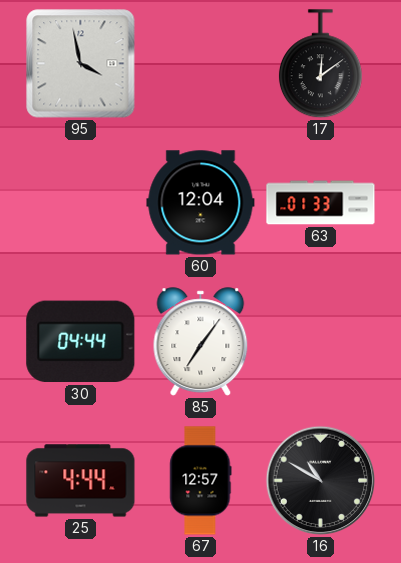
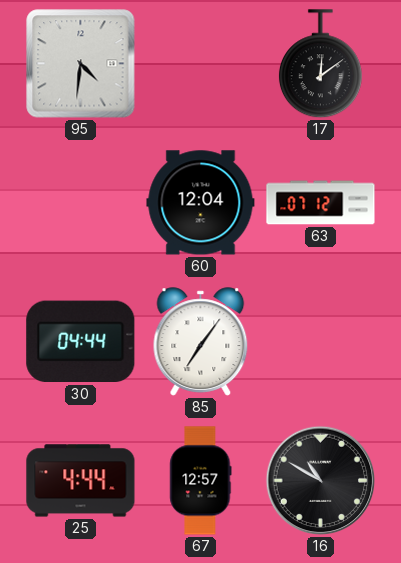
95: 3:58 -> 4:31 (81, 64)
63: 01:33 -> 07:12 (321, 203)
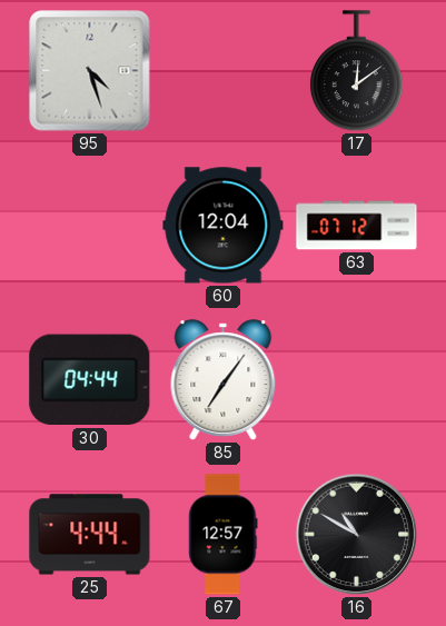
95: 4:31 -> 4:27 (90, 71)
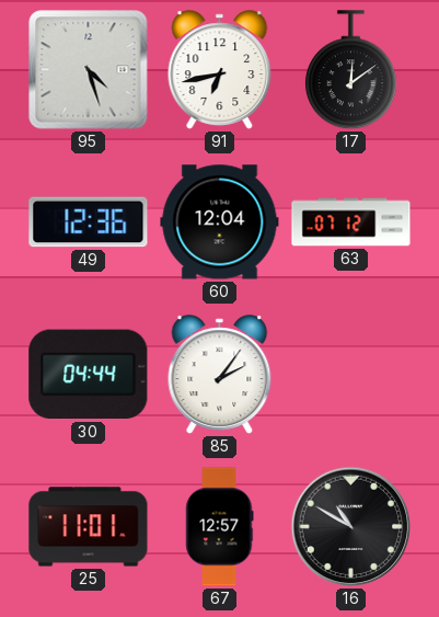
91: none -> 6:43 (220, 70)
49: none -> 12:36 (89, 222)
85: 7:06 -> 2:06 (220, 375)
25: 4:44 -> 11:01 (89, 527)
